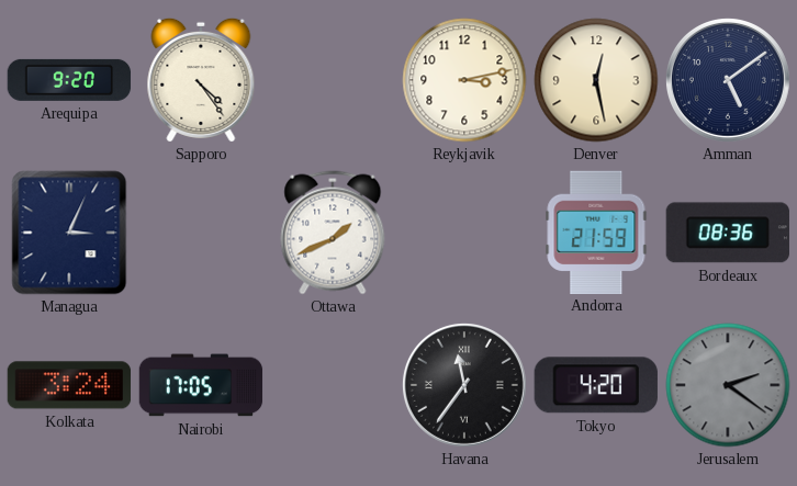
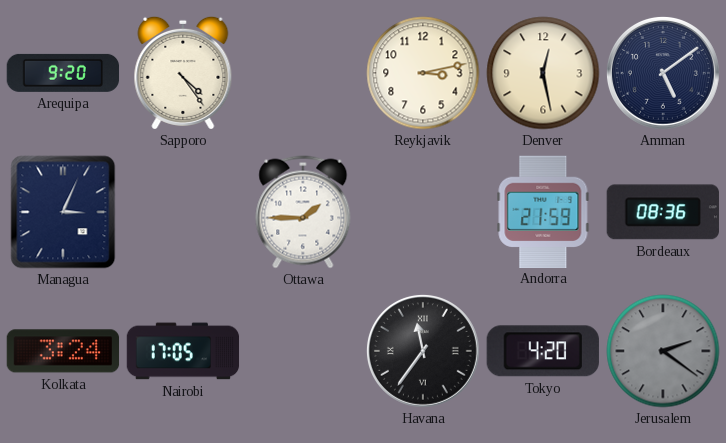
Ottawa: 1:41 -> 1:45 (303, 212)
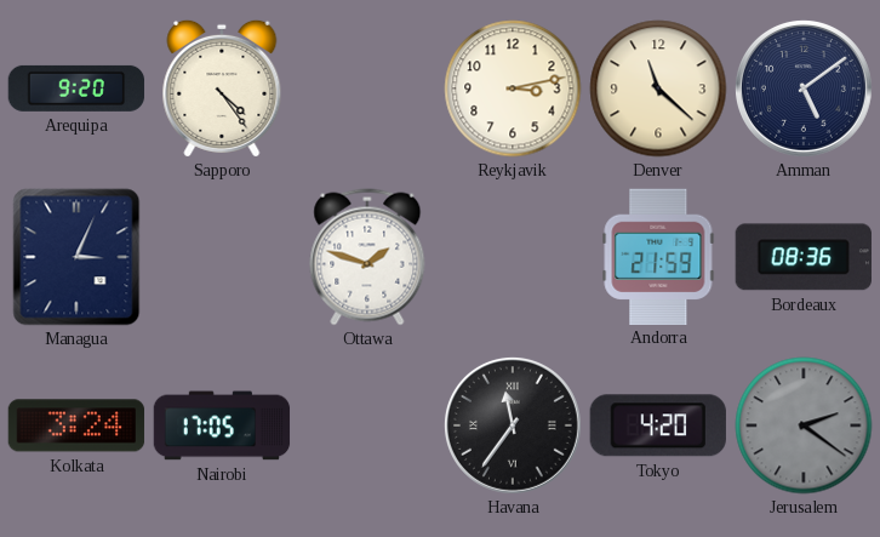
Denver: 12:28 -> 11:22 (658, 88)
Ottawa: 1:45 -> 1:48 (367, 257)
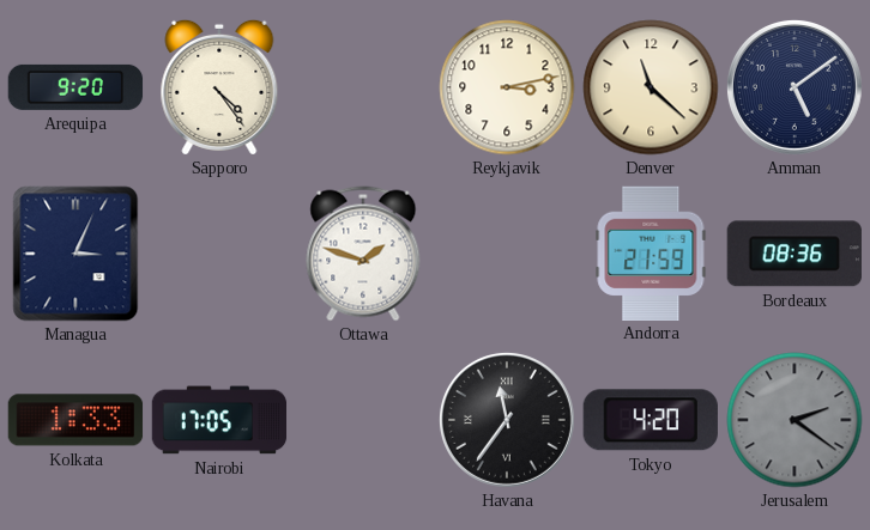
Kolkata: 3:24 -> 1:33 (75, 420)
